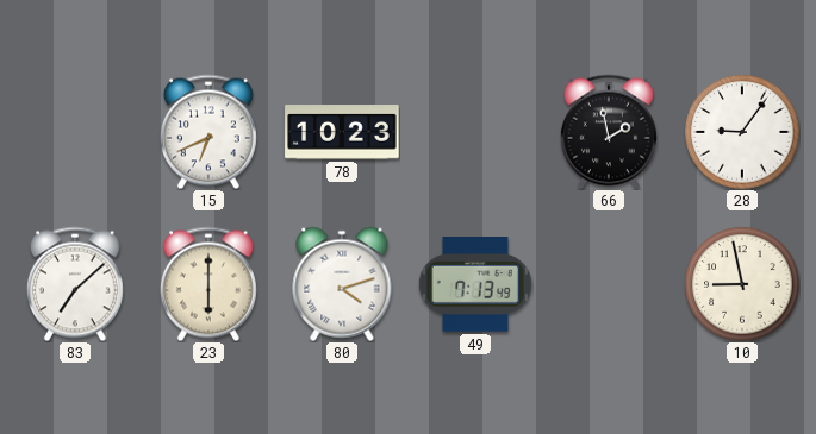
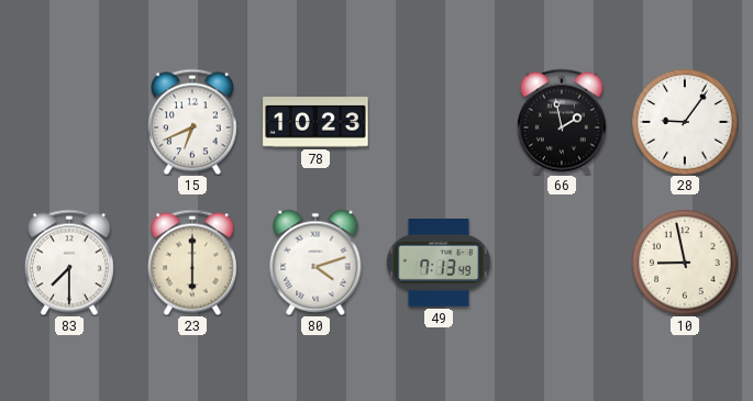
83: 7:08 -> 7:30 (69, 263)
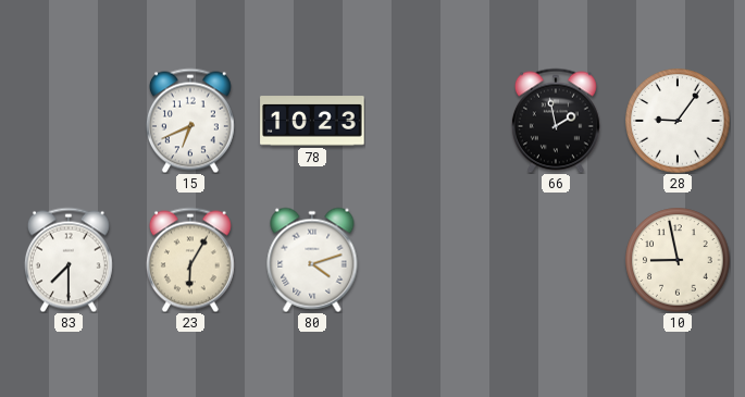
23: 6:00 -> 6:05 (190, 260)
49: 7:13 -> none (439, 264)
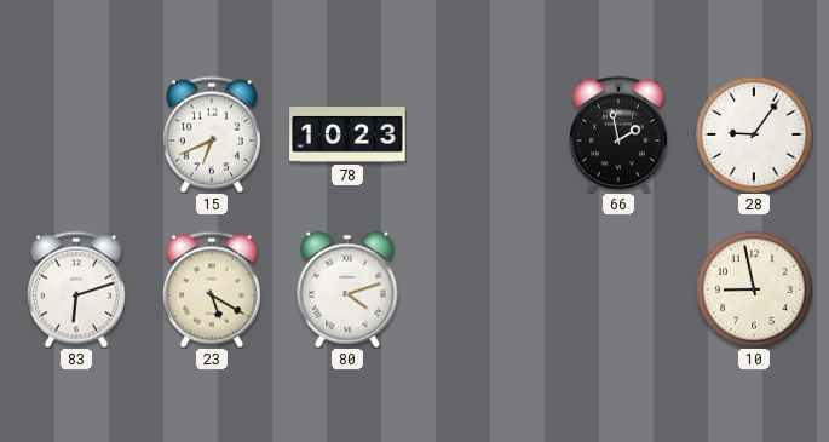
83: 7:30 -> 6:12 (76, 289)
23: 6:05 -> 5:20 (212, 289)
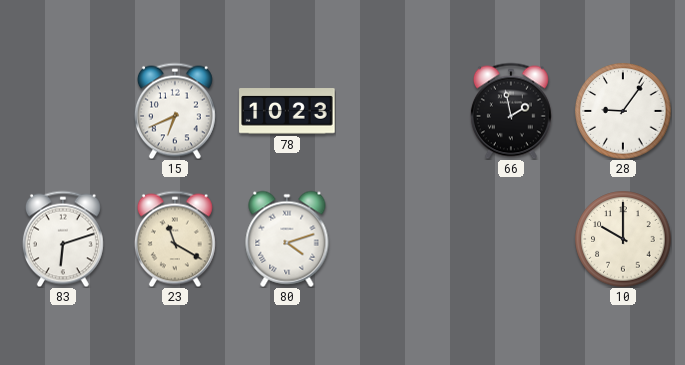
23: 5:20 -> 11:20 (175, 239)
10: 8:58 -> 10:00 (623, 239)
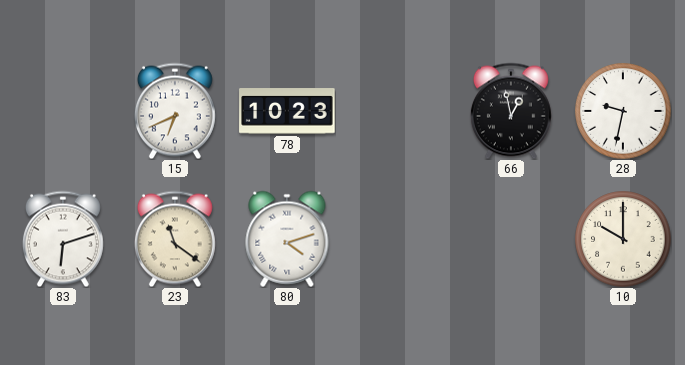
66: 1:58 -> 12:58 (511, 111)
28: 9:06 -> 9:32 (623, 111)
23: 11:20 -> 11:21 (175, 239)
